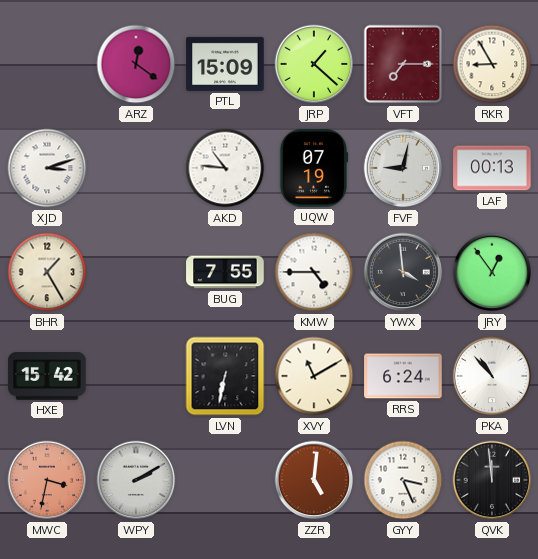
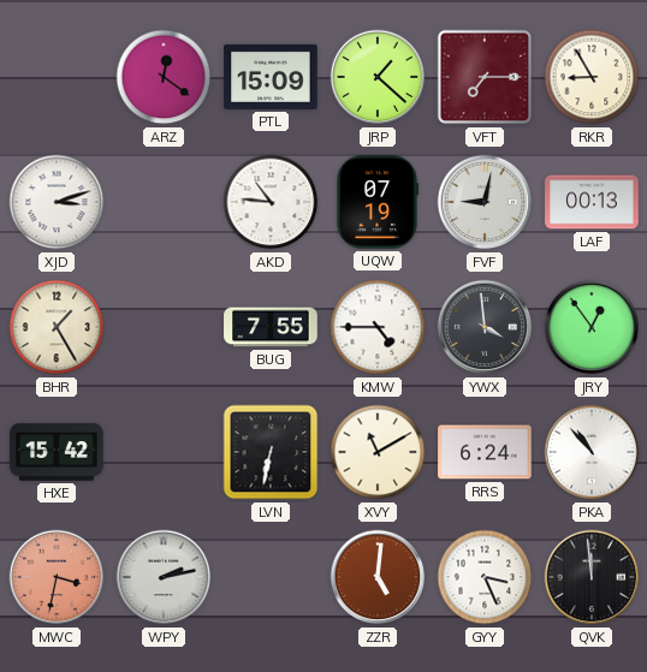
WPY: 2:10 -> 2:13 (164, 577)
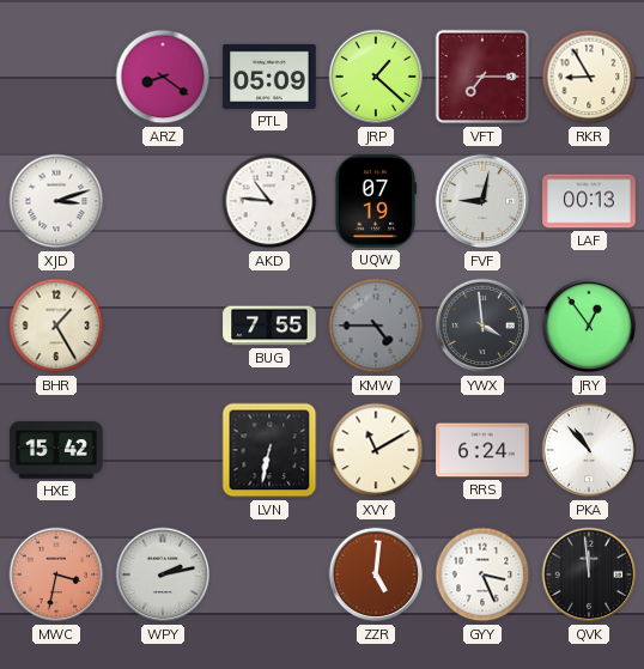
ARZ: 12:21 -> 8:21 (163, 77)
PTL: 15:09 -> 05:09 (269, 77)
KMW dial: white -> grey (376, 326)
